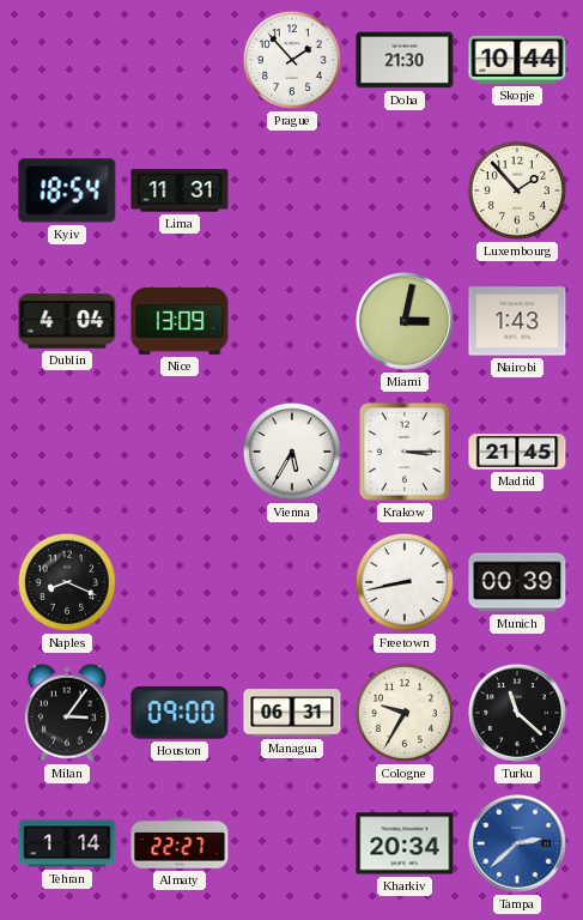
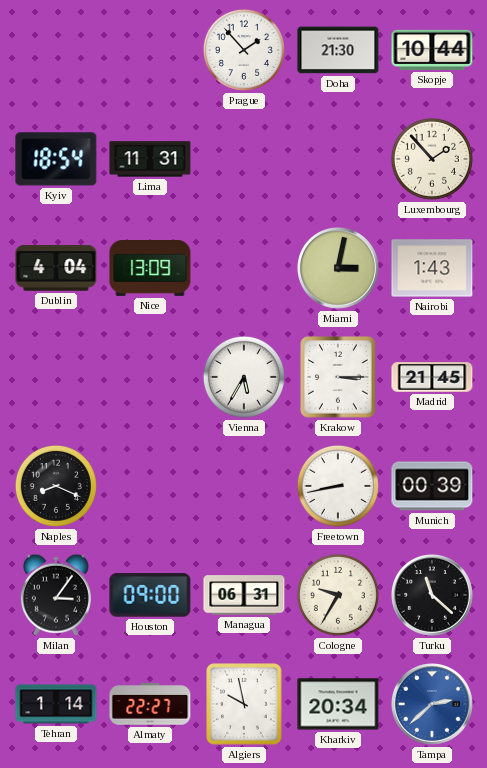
Algiers: none -> 9:58 (244, 704)
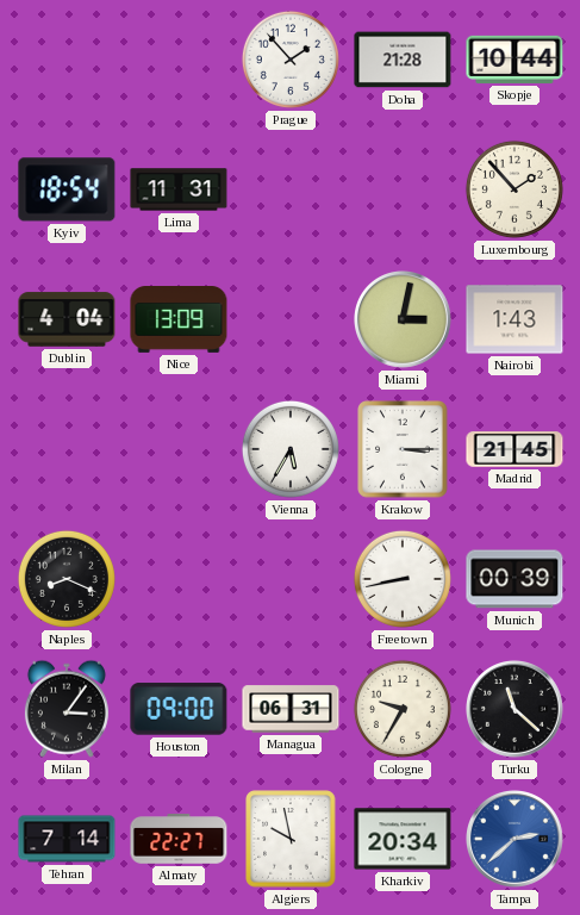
Doha: 21:30 -> 21:28 (403, 60)
Tehran: 1:14 -> 7:14 (67, 839)
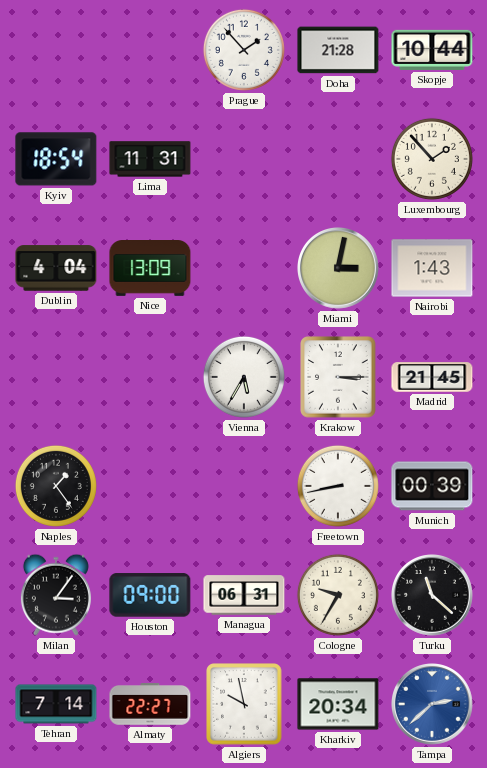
Naples: 8:19 -> 1:24 (56, 486)
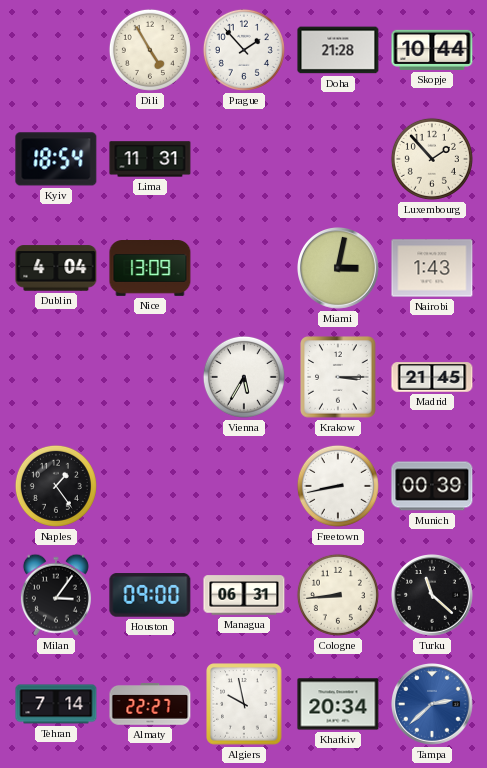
Dili: none -> 4:55 (150, 50)
Cologne: 9:35 -> 8:44 (338, 595)
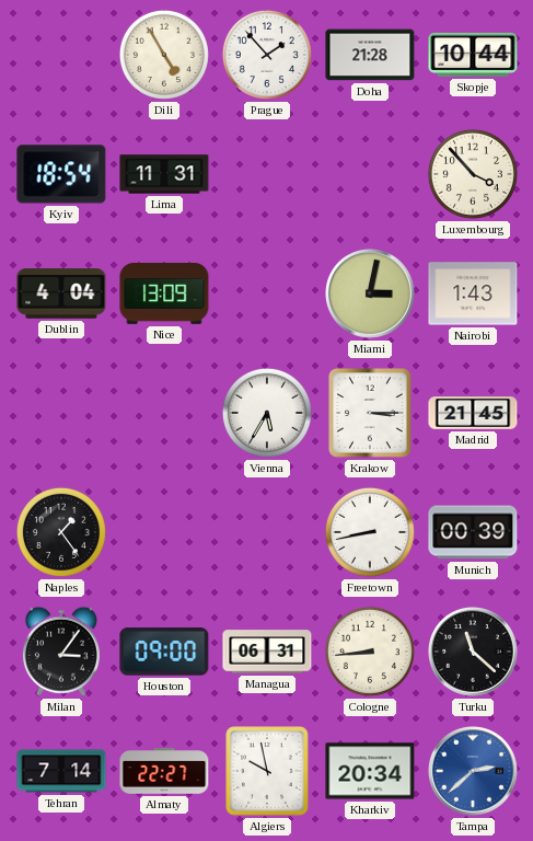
Luxembourg: 1:53 -> 3:53 (473, 174)
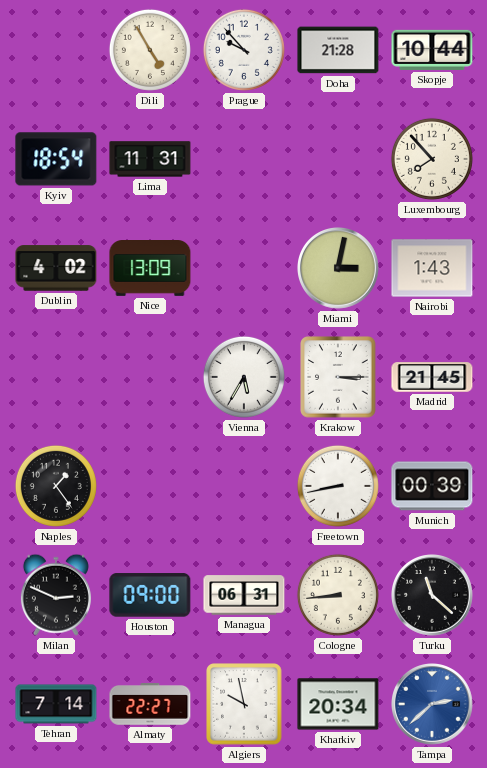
Prague: 1:53 -> 9:53 (244, 50)
Luxembourg: 3:53 -> 7:53 (432, 159)
Dublin: 4:04 -> 4:02 (56, 268)
Milan: 3:06 -> 2:49 (56, 595)
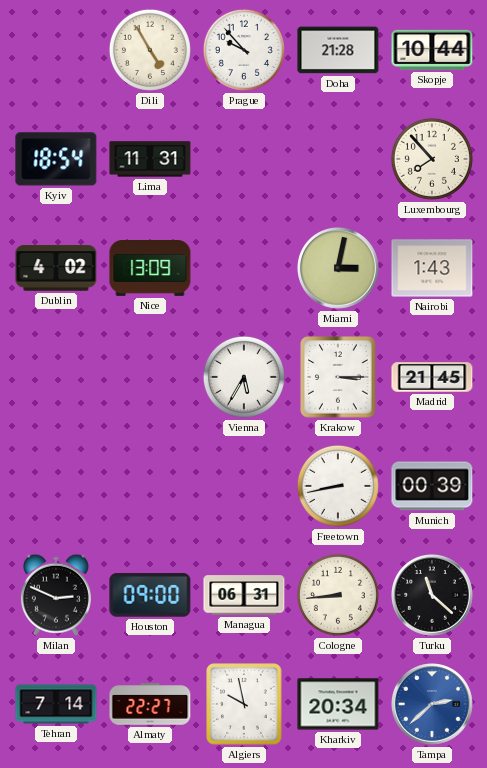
Naples: 1:24 -> none (56, 486)
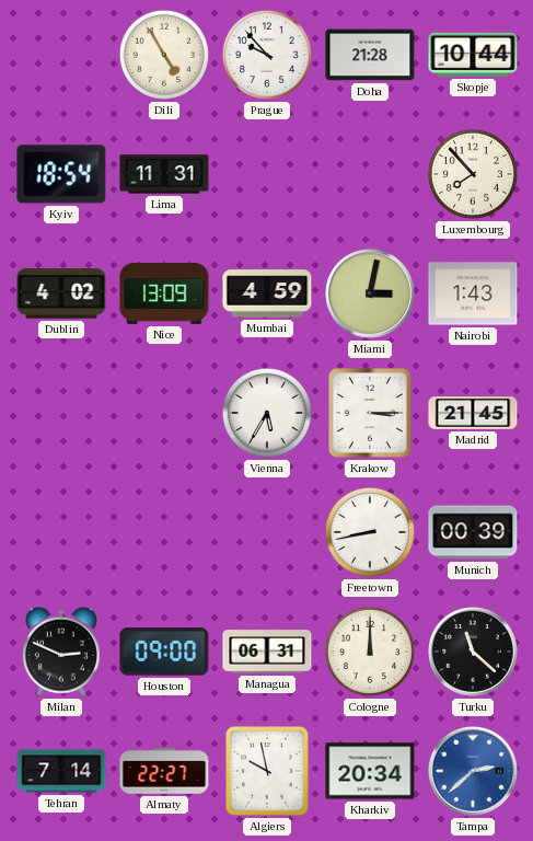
Mumbai: none -> 4:59 (267, 293)
Cologne: 8:44 -> 12:00 (370, 652)
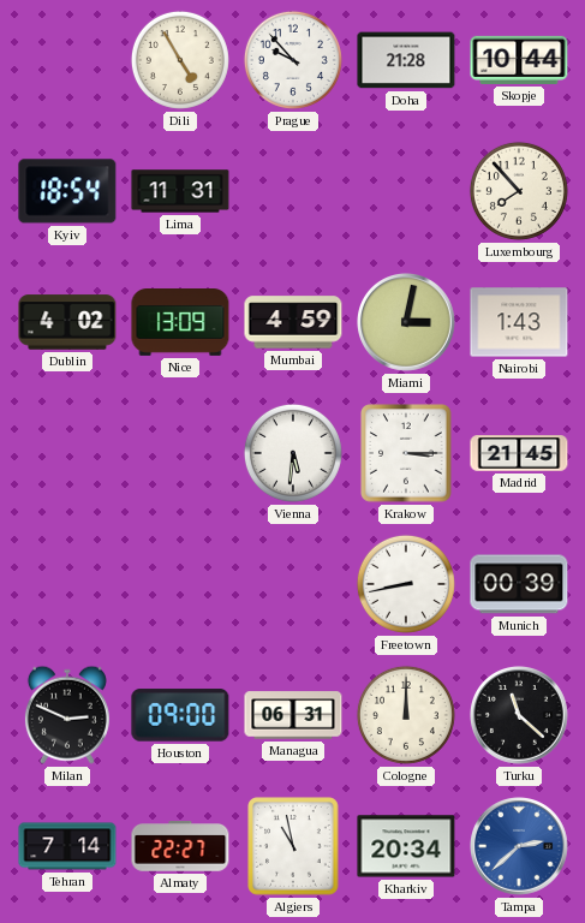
Vienna: 5:35 -> 5:31 (293, 453)
Algiers: 9:58 -> 10:58 (293, 846)
